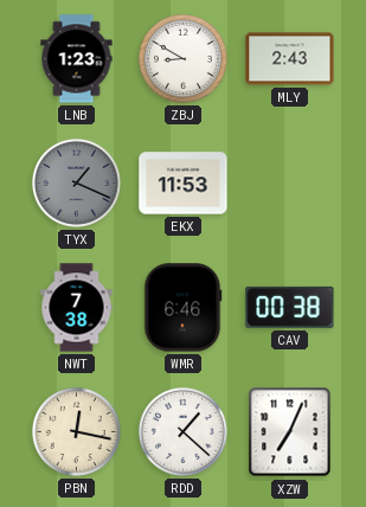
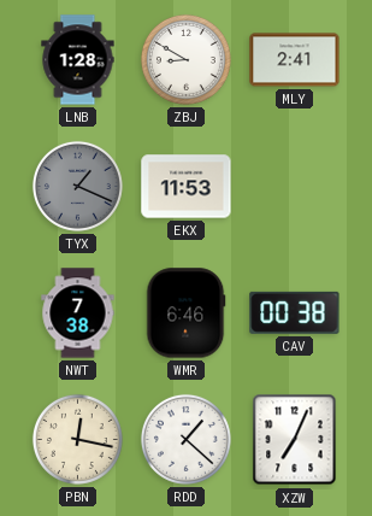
LNB: 1:23 -> 1:28 (78, 60)
MLY: 2:43 -> 2:41 (295, 60)
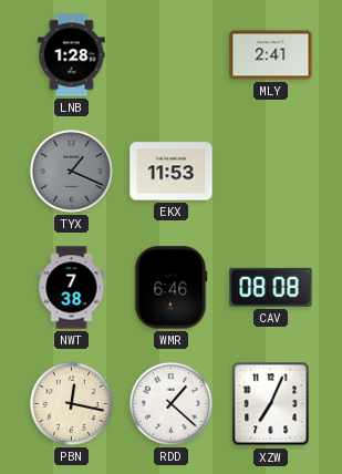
ZBJ: 8:50 -> none (185, 59)
CAV: 00:38 -> 08:08 (271, 287)
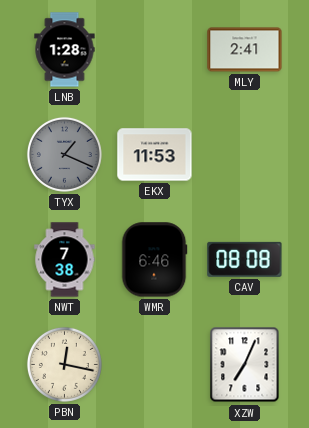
RDD: 1:22 -> none (170, 403)
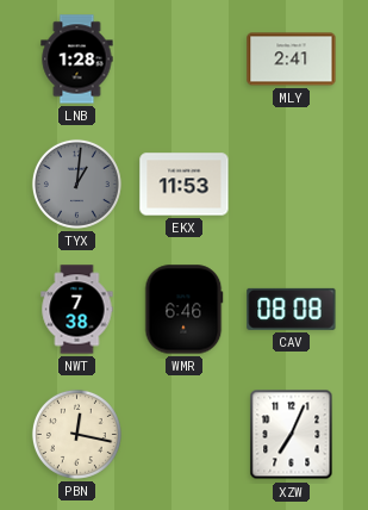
TYX: 1:19 -> 1:01 (76, 184)
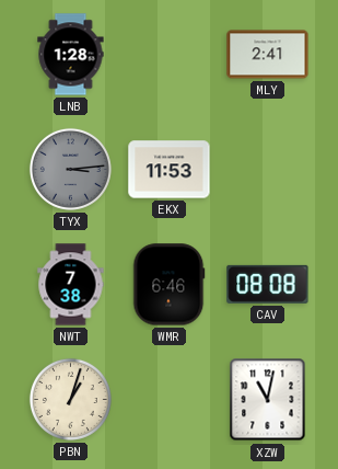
TYX: 1:01 -> 3:14 (70, 169)
PBN: 12:17 -> 1:03 (70, 399)
XZW: 7:04 -> 11:02 (268, 400)
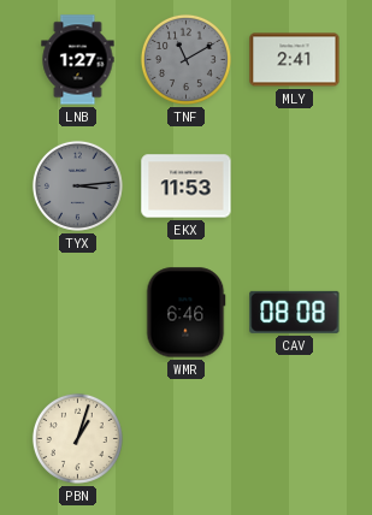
LNB: 1:28 -> 1:27 (78, 60)
TNF: none -> 11:10 (185, 59)
NWT: 7:38 -> none (71, 285)
XZW: 11:02 -> none (268, 400)
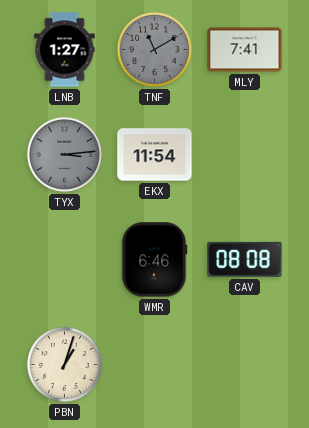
MLY: 2:41 -> 7:41 (245, 50)
EKX: 11:53 -> 11:54 (155, 155)
